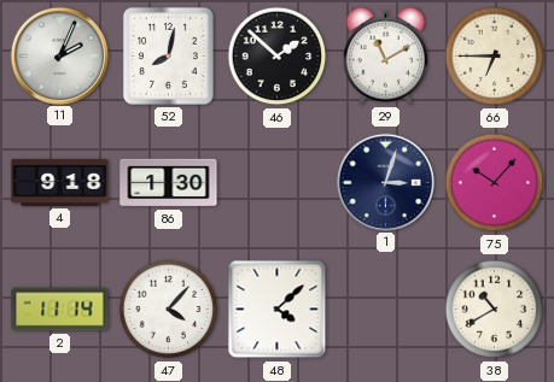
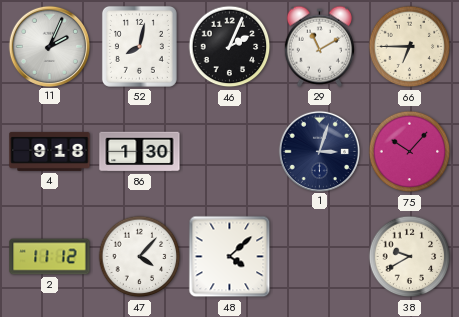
46: 1:52 -> 2:04 (230, 47)
2: 11:14 -> 11:12 (50, 257)
38: 10:40 -> 9:40 (410, 257)
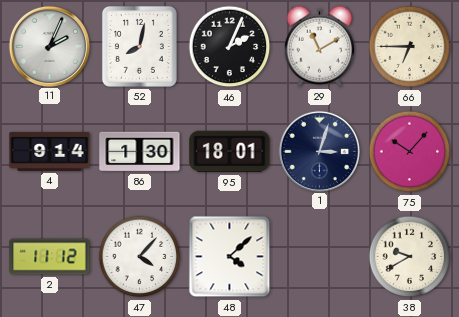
4: 9:18 -> 9:14 (50, 151)
95: none -> 18:01 (230, 152)
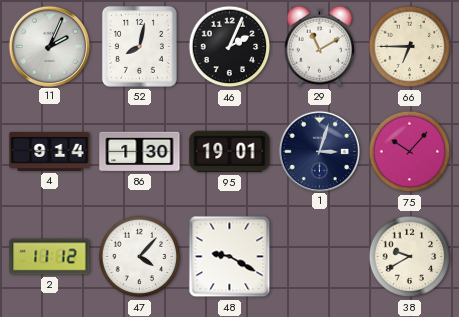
95: 18:01 -> 19:01 (230, 152)
48: 4:08 -> 9:20 (230, 257)
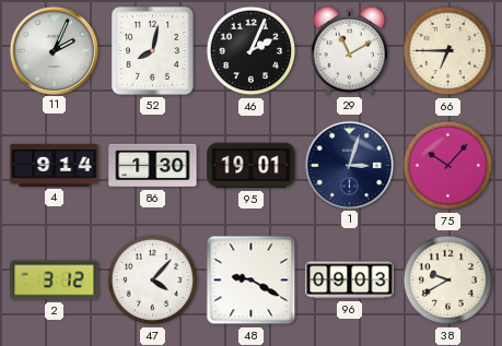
2: 11:12 -> 3:12 (55, 281)
96: none -> 09:03 (350, 281)
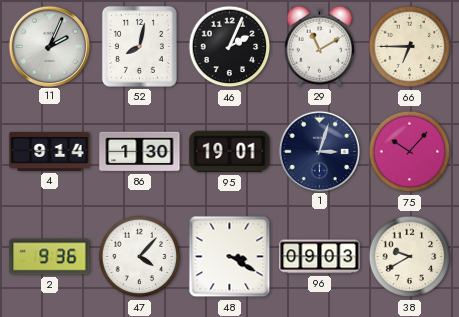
2: 3:12 -> 9:36 (50, 257)
48: 9:20 -> 3:20 (230, 257)
